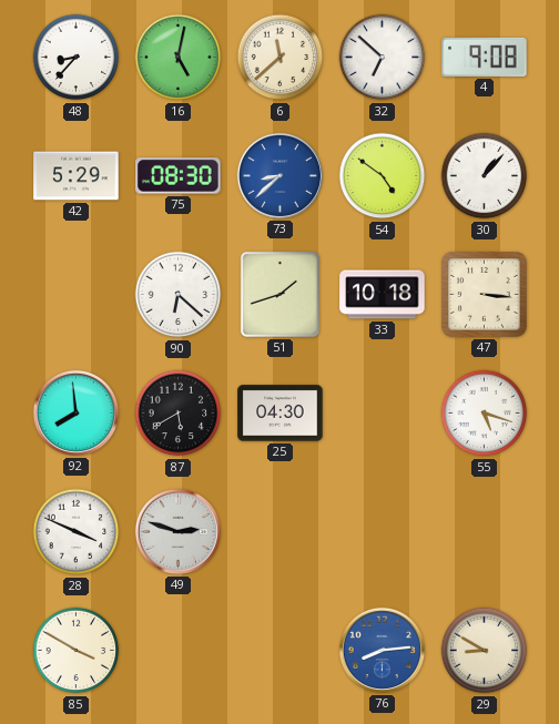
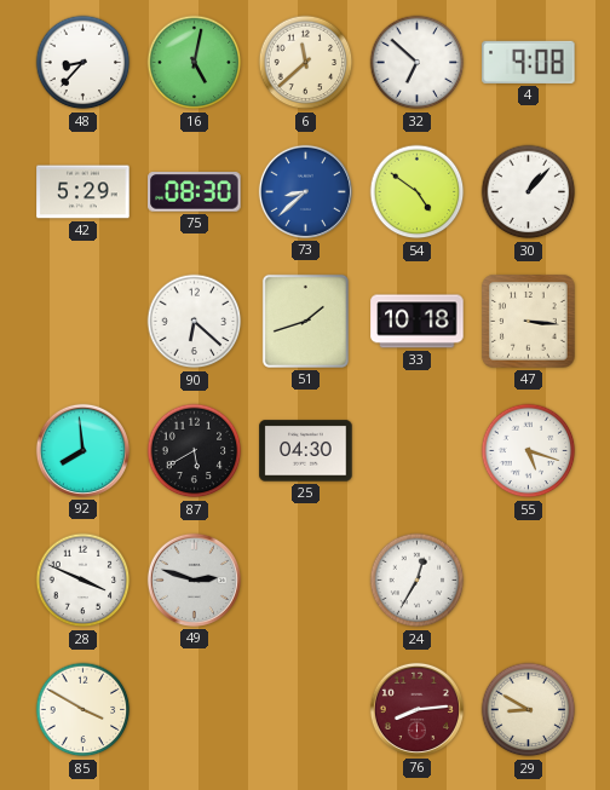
24: none -> 12:35 (418, 581)
76 dial: blue -> burgundy (416, 709)
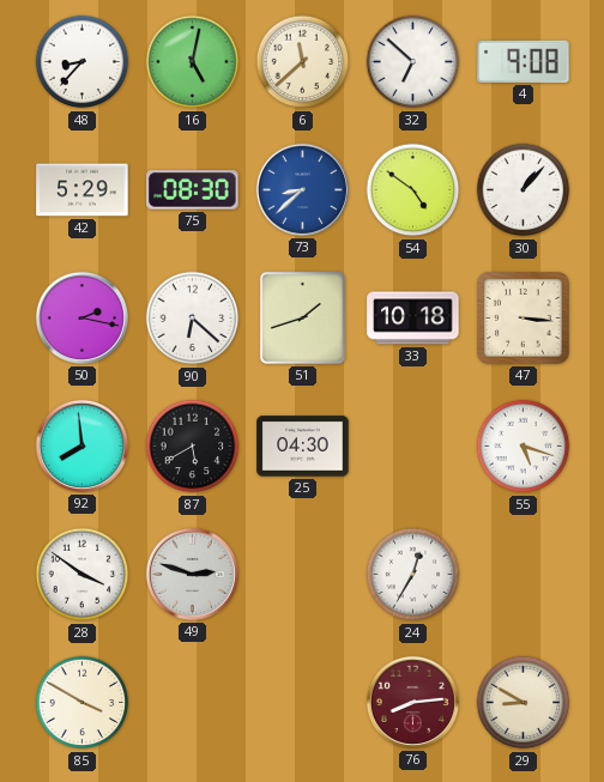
50: none -> 2:17 (81, 317)
28: 3:49 -> 3:51 (83, 575)
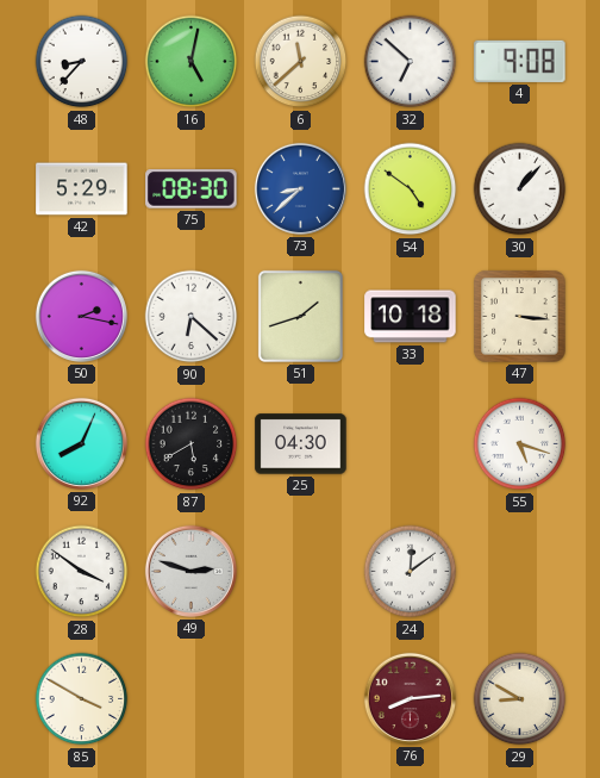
92: 7:59 -> 8:04 (81, 443)
24: 12:35 -> 12:09 (411, 572)
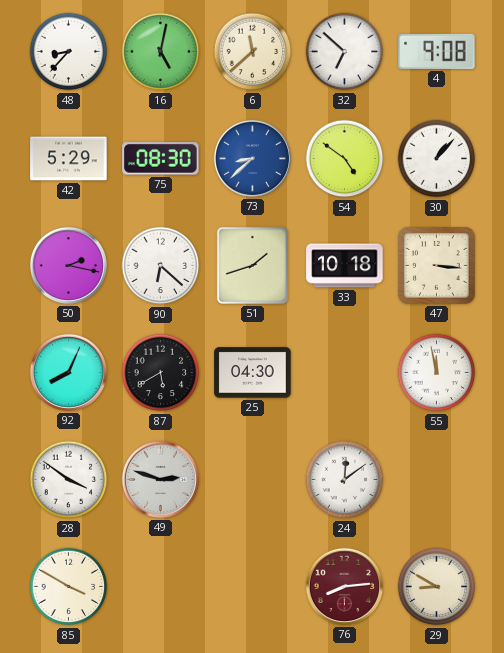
55: 5:18 -> 11:58 (437, 373)
